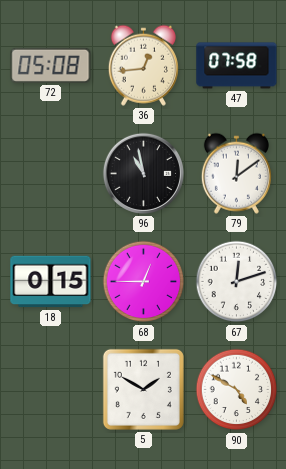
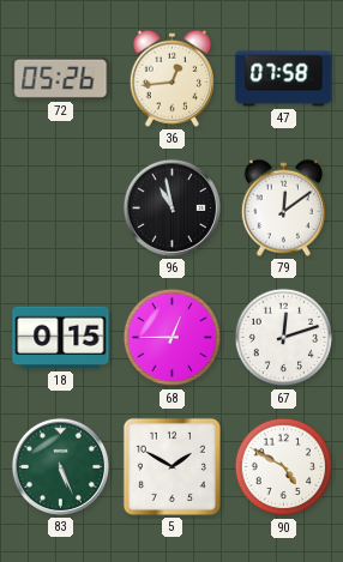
72: 05:08 -> 05:26 (61, 78)
83: none -> 5:26 (60, 466)
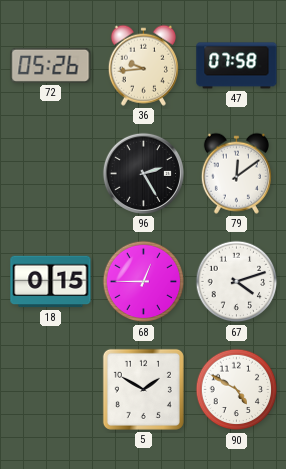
36: 12:44 -> 9:44 (143, 65)
96: 10:58 -> 2:25 (143, 173)
67: 12:12 -> 4:12 (237, 282)
83: 5:26 -> none (60, 466)
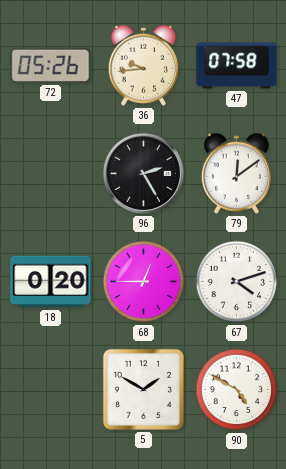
18: 0:15 -> 0:20 (51, 282)
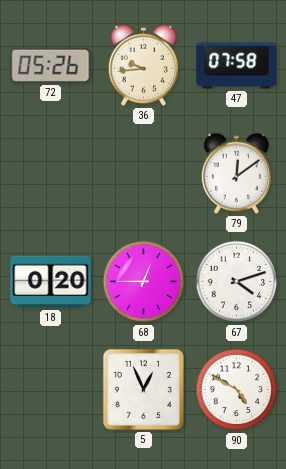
96: 2:25 -> none (143, 173)
5: 1:50 -> 12:56 (143, 389)
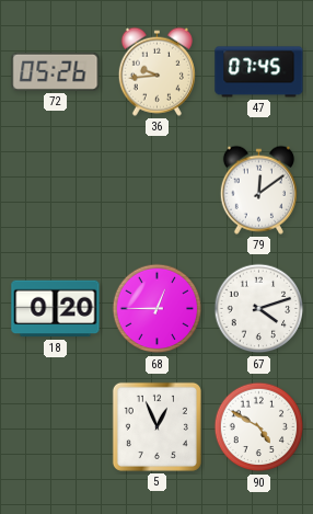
47: 07:58 -> 07:45 (259, 72)
